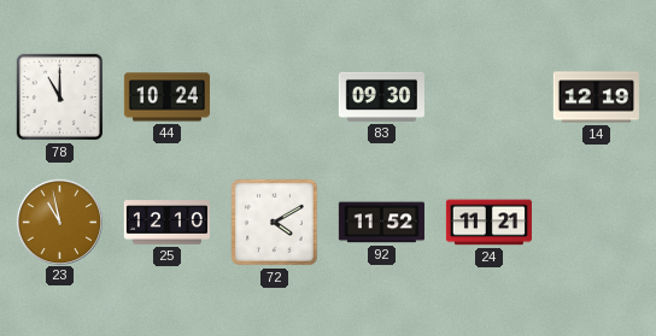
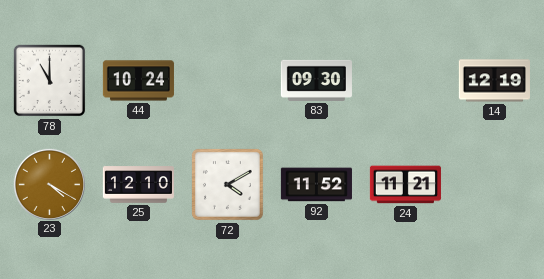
23: 10:58 -> 4:20 (49, 184)
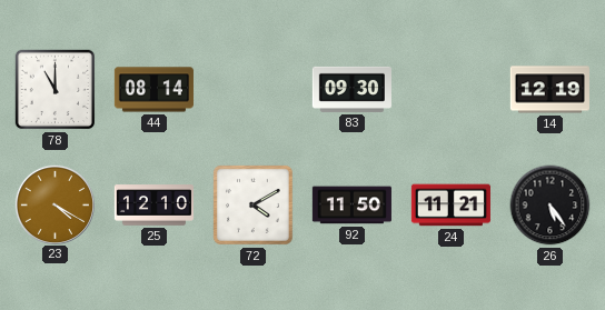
44: 10:24 -> 08:14 (153, 90)
92: 11:52 -> 11:50 (351, 206)
26: none -> 5:24 (551, 206)
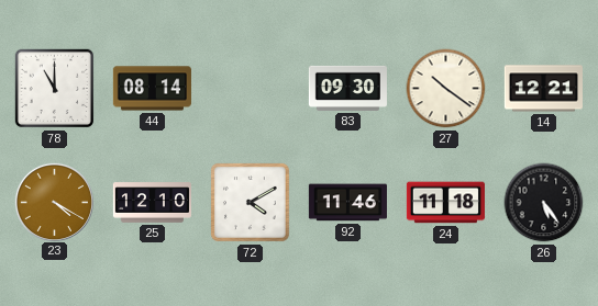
27: none -> 10:21 (446, 89)
14: 12:19 -> 12:21 (543, 89)
92: 11:50 -> 11:46 (347, 203)
24: 11:21 -> 11:18 (445, 203)
